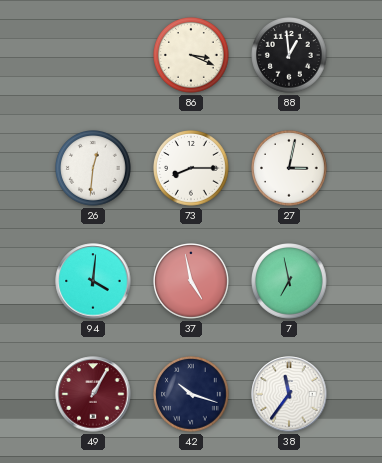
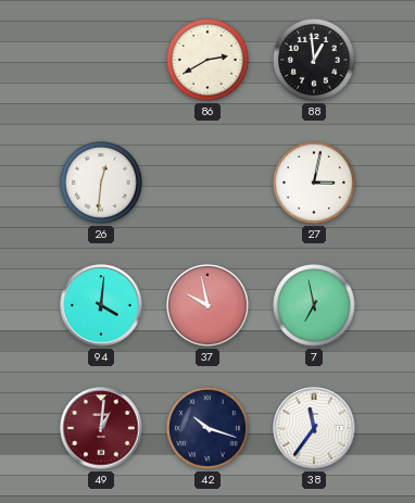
86: 3:19 -> 2:40 (209, 61)
73: 8:15 -> none (192, 169)
37: 4:58 -> 9:58 (209, 306)
49: 1:05 -> 1:01 (101, 428)
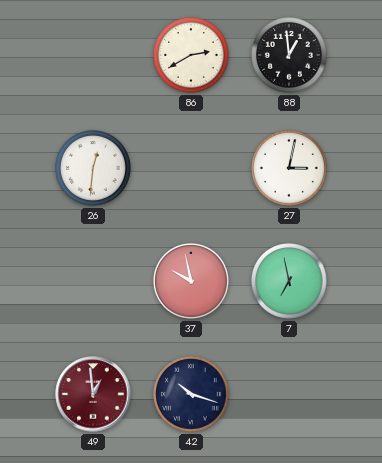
94: 4:01 -> none (101, 305)
49: 1:01 -> 12:59 (93, 394)
38: 11:36 -> none (314, 428)
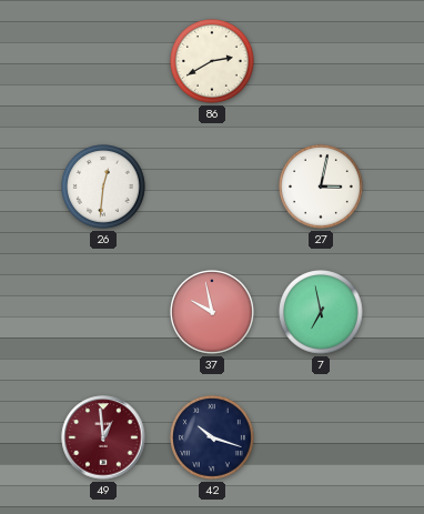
88: 12:59 -> none (290, 56)
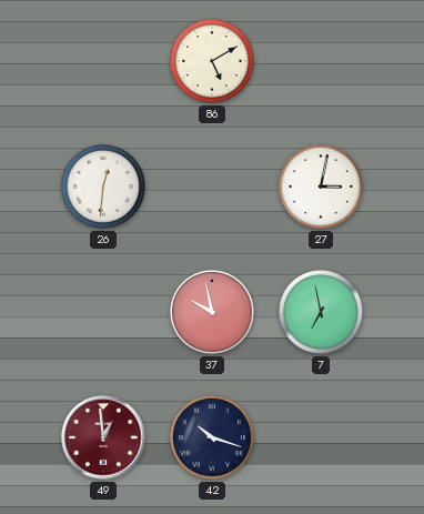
86: 2:40 -> 5:10 (213, 62)
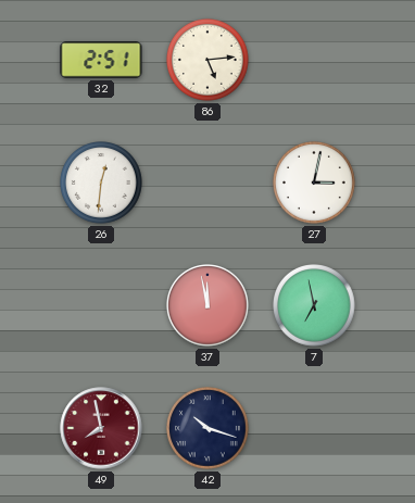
32: none -> 2:51 (101, 60)
86: 5:10 -> 5:14 (209, 61)
37: 9:58 -> 11:58 (209, 306)
49: 12:59 -> 7:58 (101, 428)
